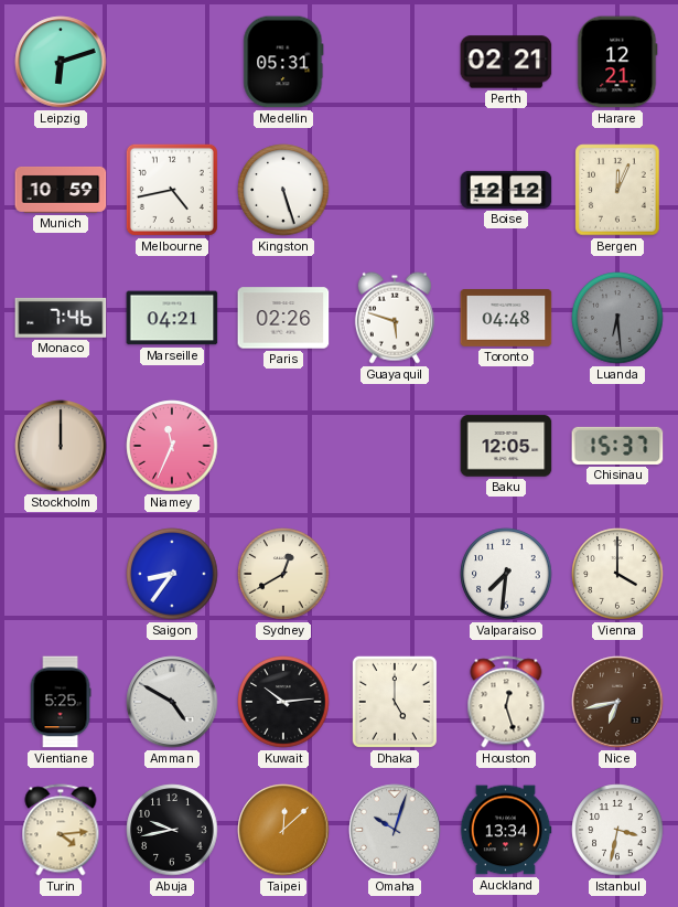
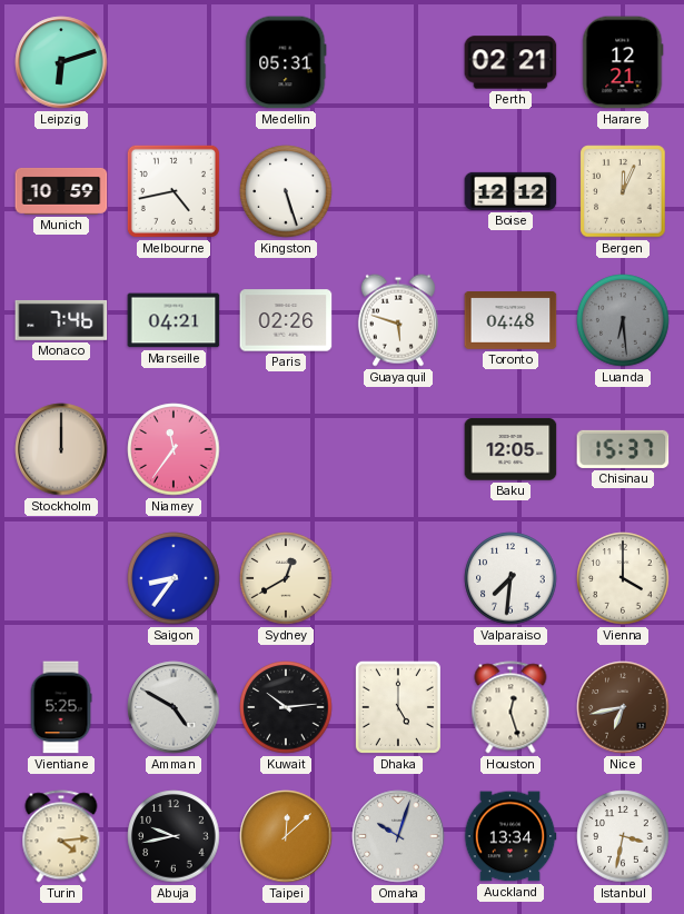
Niamey: 11:34 -> 11:36 (174, 449)
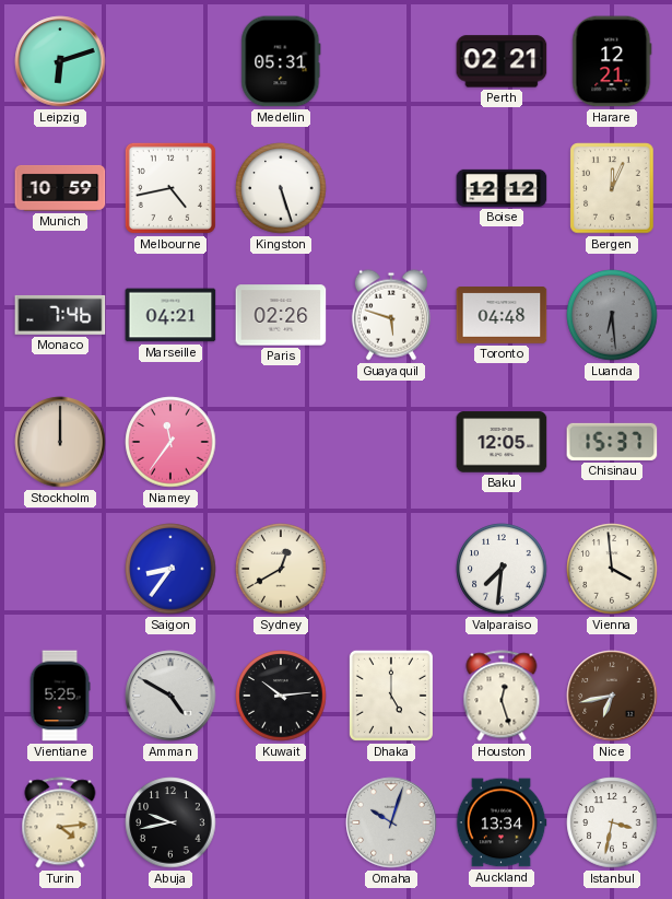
Vienna: 4:00 -> 3:59 (612, 569)
Taipei: 12:08 -> none (286, 836)
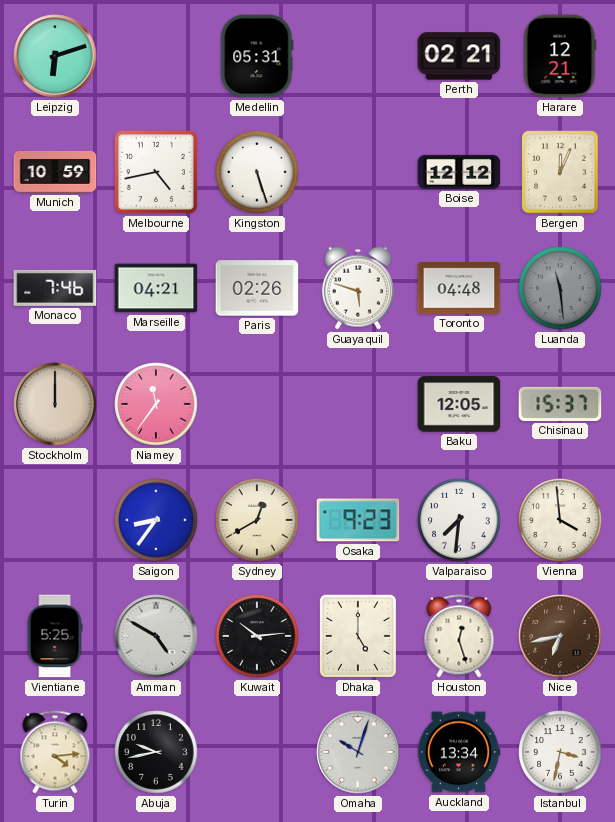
Luanda: 6:29 -> 11:29 (560, 288)
Osaka: none -> 9:23 (358, 520)
